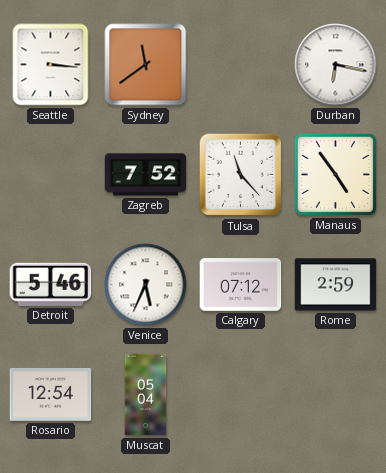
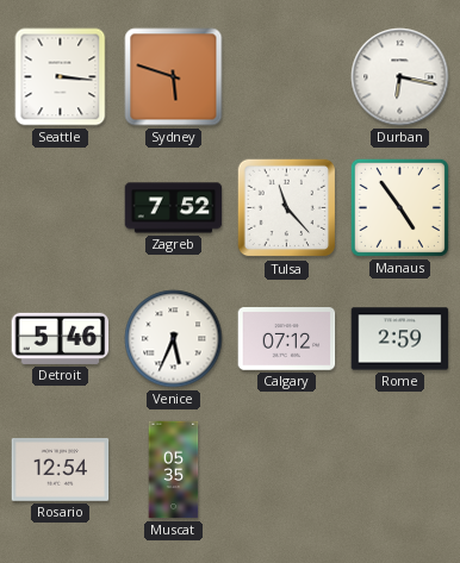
Sydney: 11:39 -> 5:48 (174, 77)
Muscat: 05:04 -> 05:35 (174, 470)
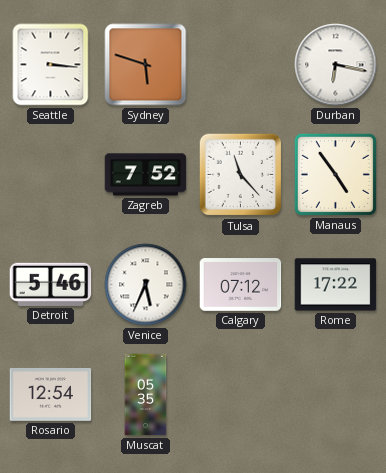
Rome: 2:59 -> 17:22 (336, 285)
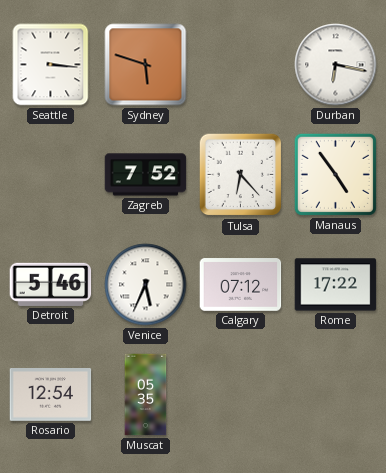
Tulsa: 11:23 -> 6:23 (241, 175)
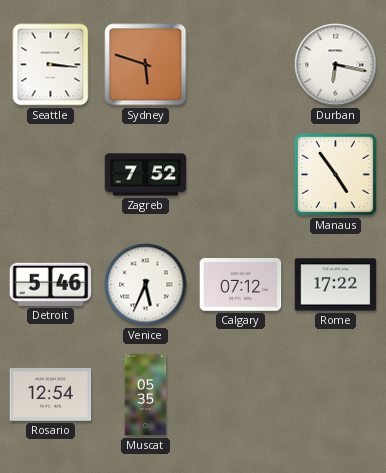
Tulsa: 6:23 -> none (241, 175)
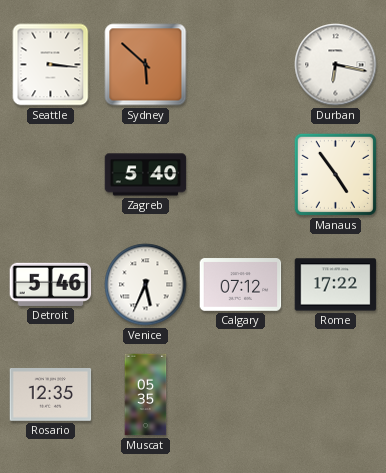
Sydney: 5:48 -> 5:52 (146, 65)
Zagreb: 7:52 -> 5:40 (146, 175)
Rosario: 12:54 -> 12:35 (51, 395)
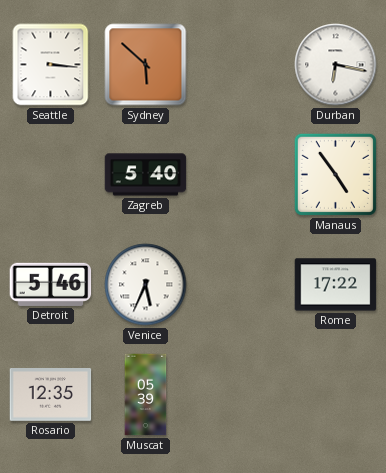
Calgary: 07:12 -> none (241, 285)
Muscat: 05:35 -> 05:39 (146, 395)
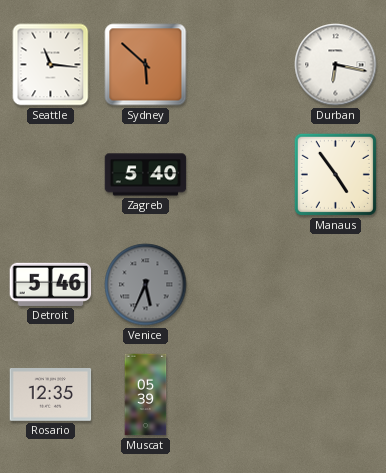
Seattle: 3:16 -> 11:16 (51, 65)
Venice dial: white -> grey (146, 285)
Rome: 17:22 -> none (336, 285)
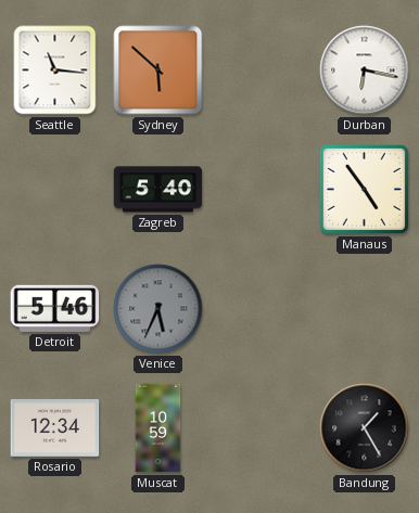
Rosario: 12:35 -> 12:34 (55, 428)
Muscat: 05:39 -> 10:59 (158, 428)
Bandung: none -> 1:25 (365, 428)
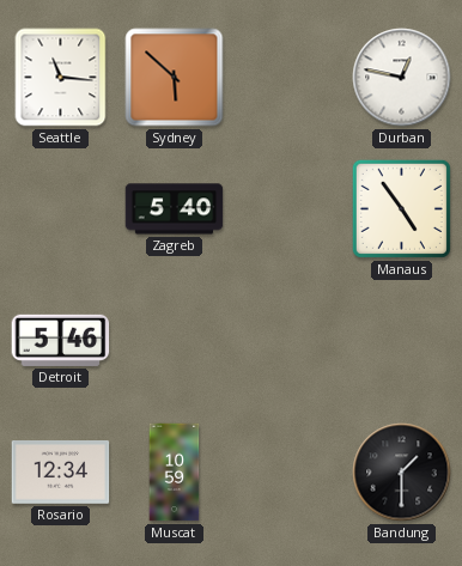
Durban: 6:17 -> 12:47 (402, 78)
Venice: 5:34 -> none (158, 309)
Bandung: 1:25 -> 1:30 (402, 473)
